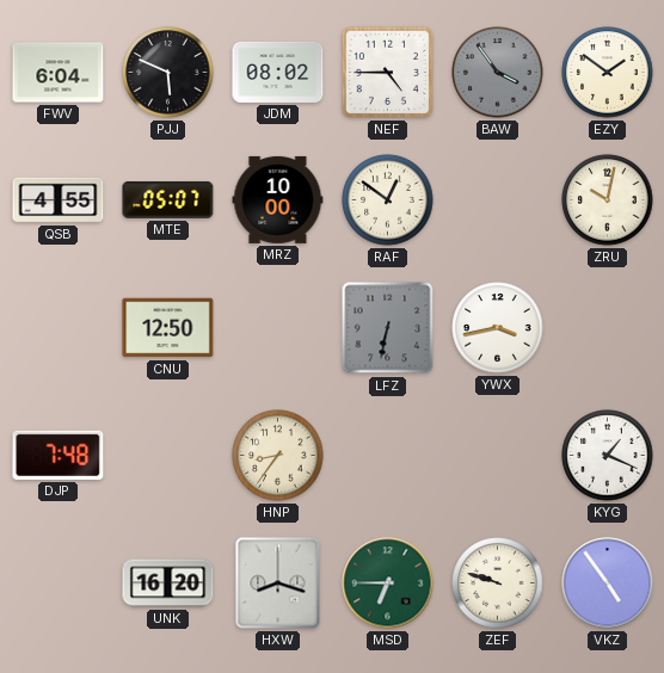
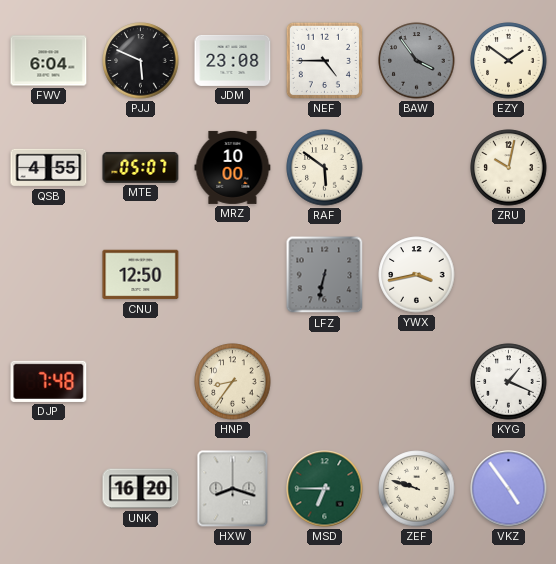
JDM: 08:02 -> 23:08 (233, 60)
RAF: 12:51 -> 5:51 (325, 168)
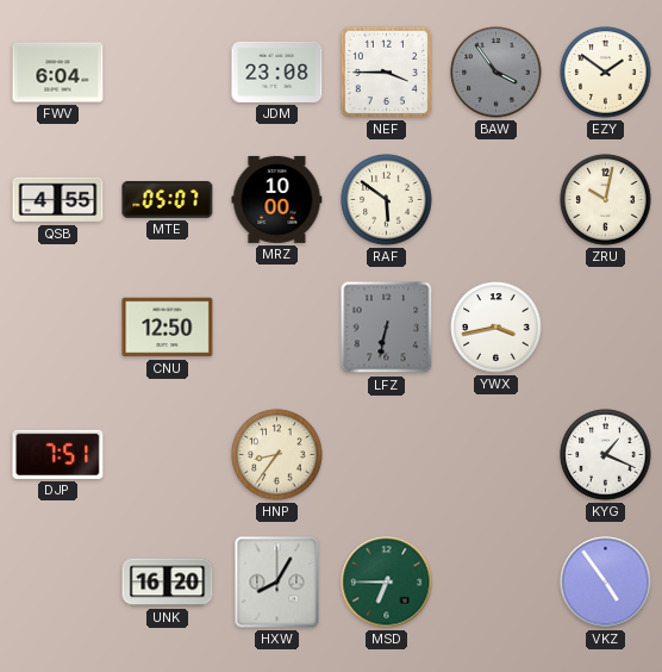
PJJ: 5:49 -> none (141, 61)
NEF: 4:45 -> 3:45 (386, 71)
DJP: 7:48 -> 7:51 (58, 454)
HXW: 8:18 -> 8:05 (277, 583)
ZEF: 9:48 -> none (417, 489)
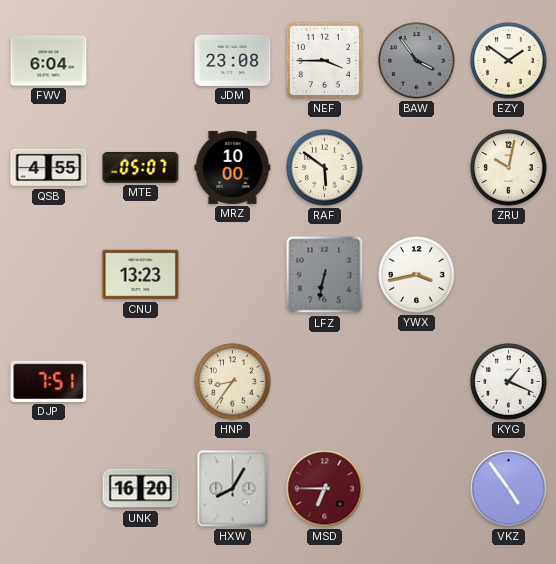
CNU: 12:50 -> 13:23 (141, 275)
MSD dial: green -> burgundy (325, 489)
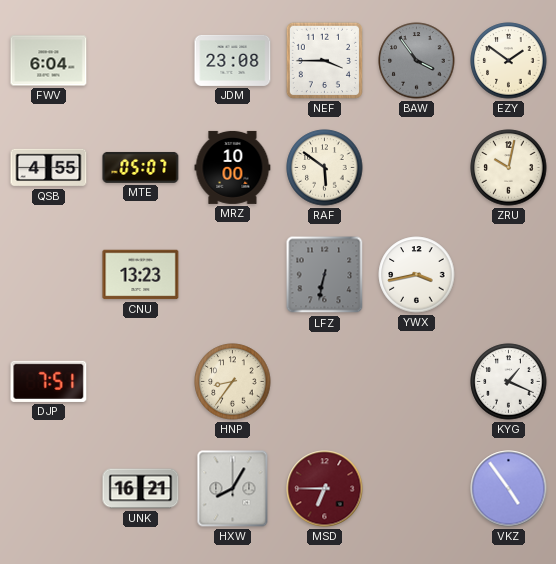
UNK: 16:20 -> 16:21 (141, 489)
